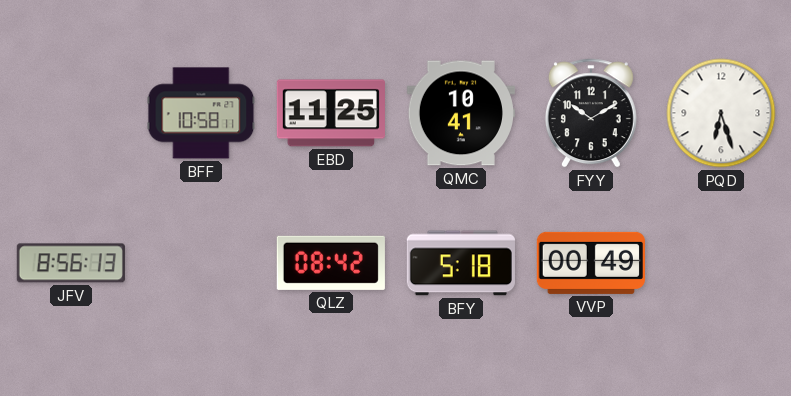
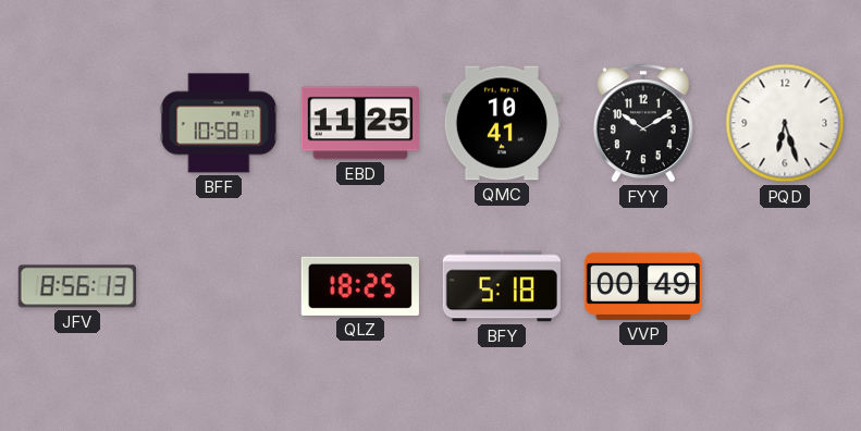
QLZ: 08:42 -> 18:25 (360, 286)
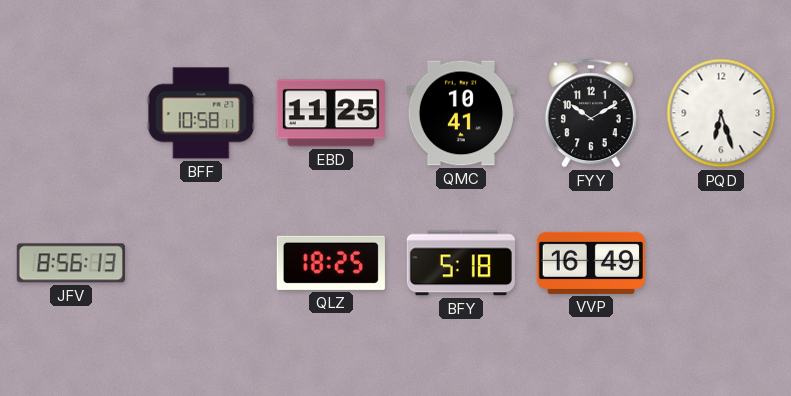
VVP: 00:49 -> 16:49 (591, 263)
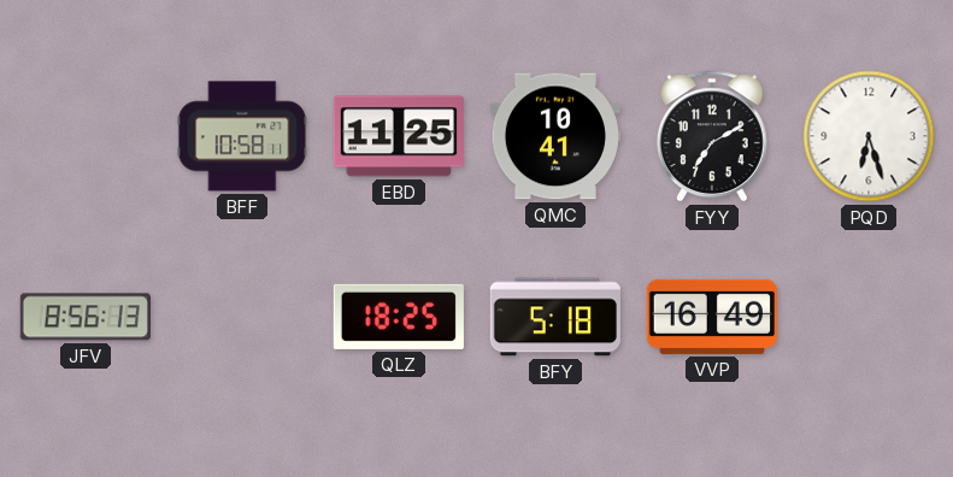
FYY: 10:10 -> 7:10 (712, 136)
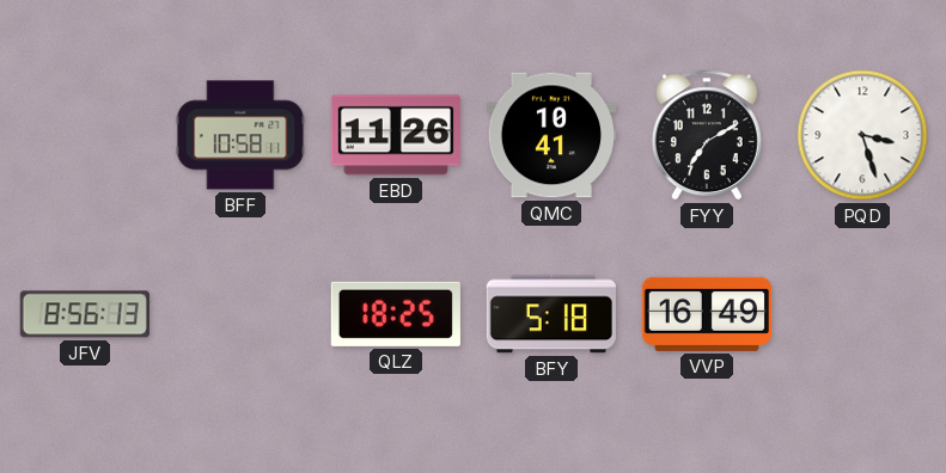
EBD: 11:25 -> 11:26 (396, 135)
PQD: 6:27 -> 3:27 (862, 135)
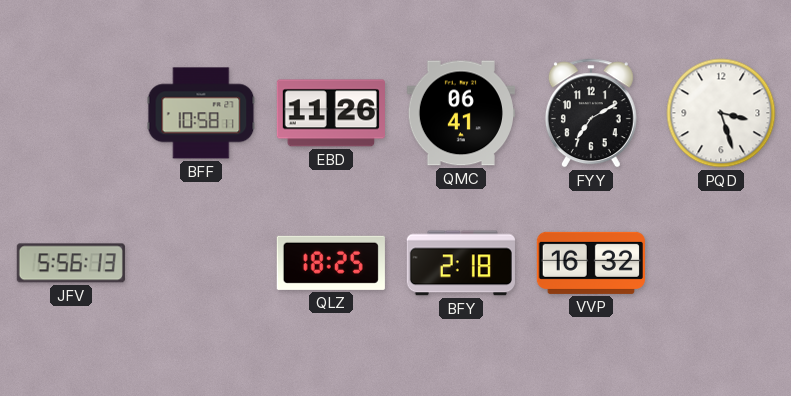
QMC: 10:41 -> 06:41 (461, 113)
JFV: 8:56 -> 5:56 (71, 263)
BFY: 5:18 -> 2:18 (461, 263)
VVP: 16:49 -> 16:32 (591, 263)
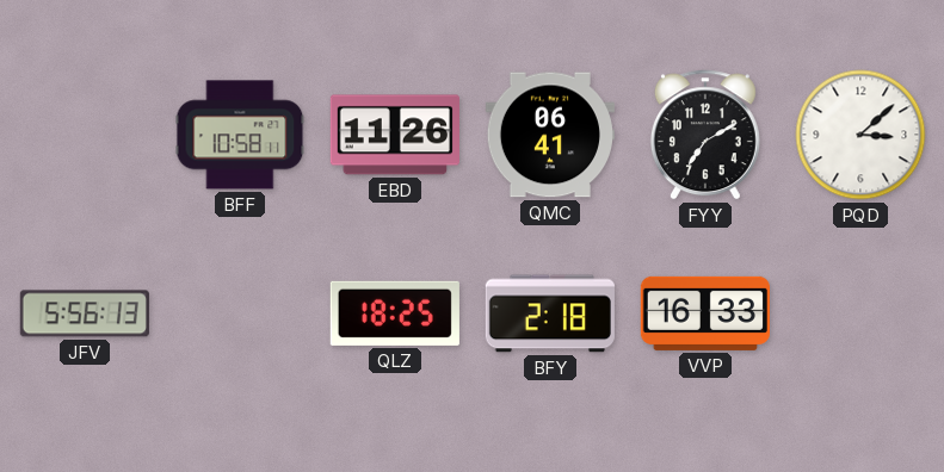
PQD: 3:27 -> 3:08 (860, 135)
VVP: 16:32 -> 16:33 (705, 313)
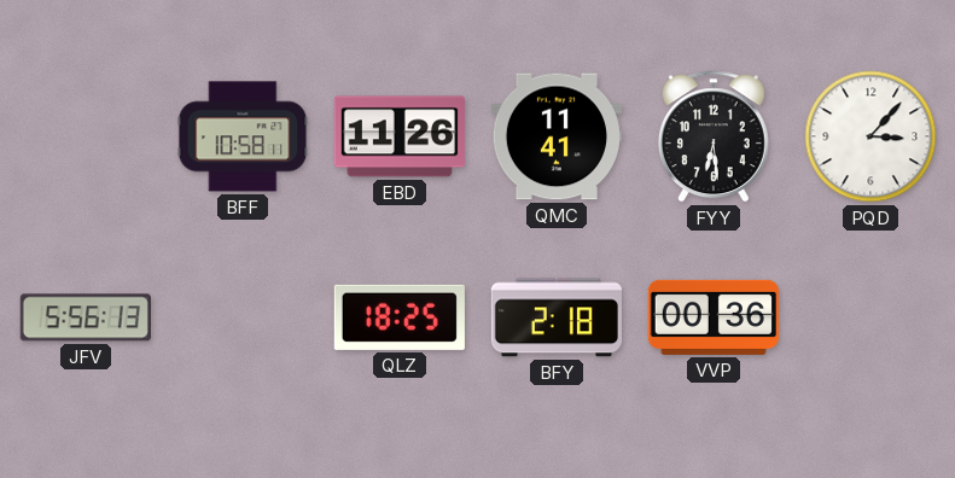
QMC: 06:41 -> 11:41 (557, 136)
FYY: 7:10 -> 6:29 (714, 136)
PQD: 3:08 -> 3:07 (870, 136)
VVP: 16:33 -> 00:36 (714, 317)
